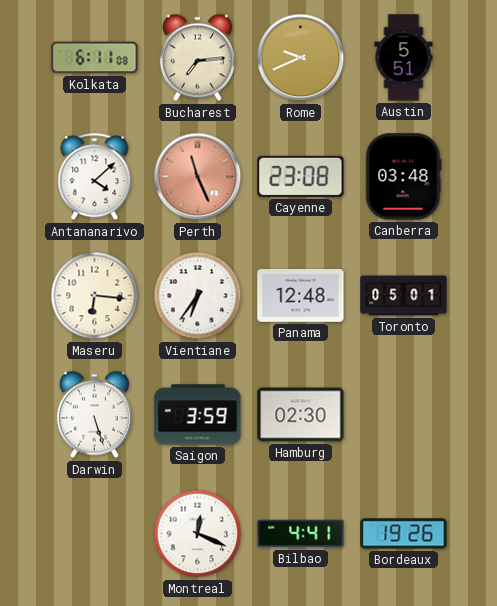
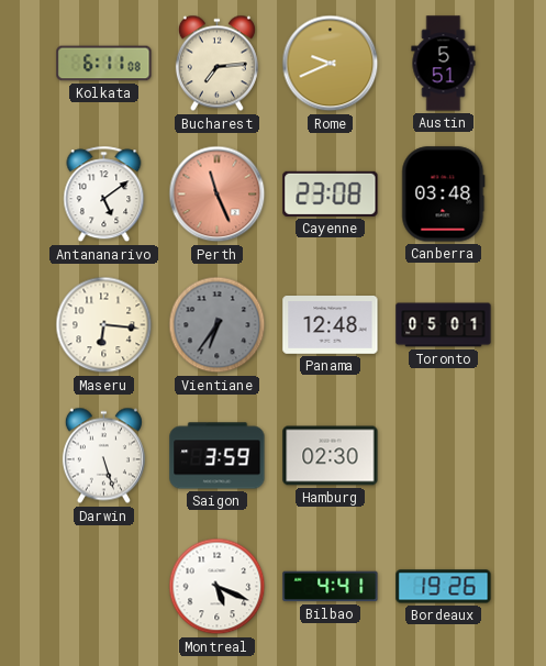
Antananarivo: 4:08 -> 5:09 (104, 195)
Vientiane dial: white -> grey (218, 325)
Montreal: 12:19 -> 5:19 (218, 587)
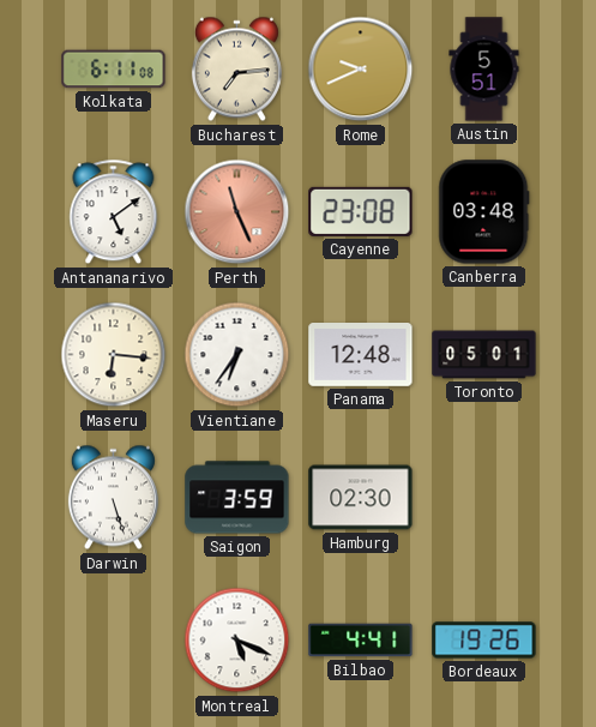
Vientiane dial: grey -> white (237, 355)
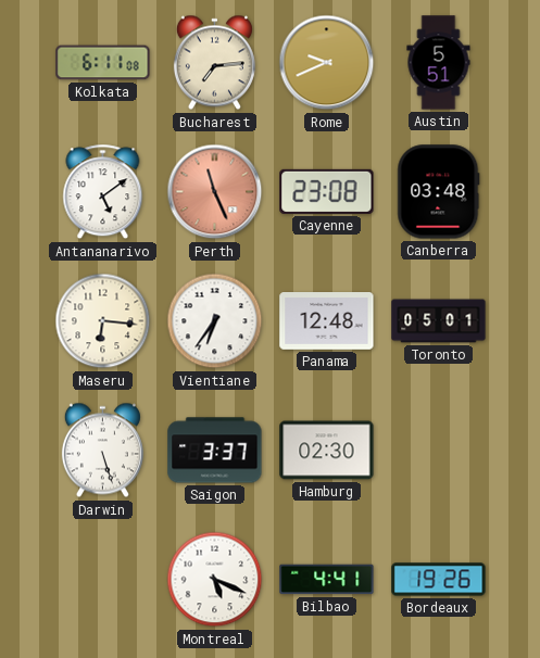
Saigon: 3:59 -> 3:37 (215, 451)
